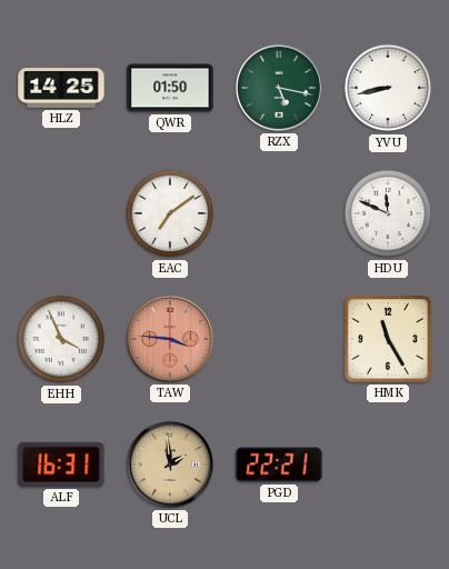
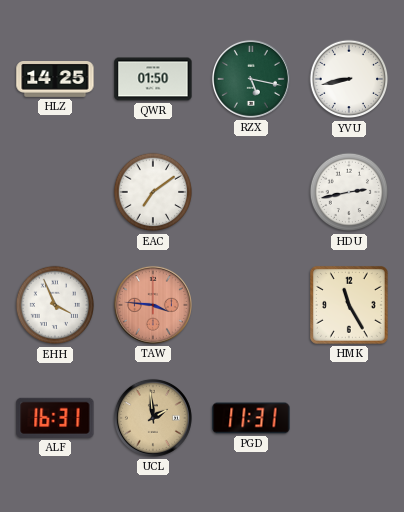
HDU: 11:49 -> 2:43 (349, 192)
PGD: 22:21 -> 11:31 (251, 418)
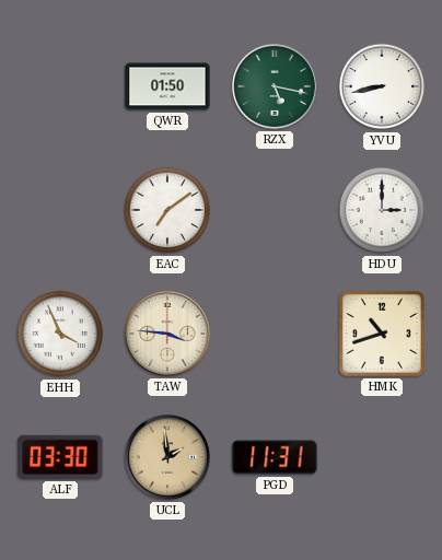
HLZ: 14:25 -> none (55, 80)
HDU: 2:43 -> 3:00 (382, 210)
TAW dial: salmon -> cream (167, 334)
HMK: 11:25 -> 10:42 (383, 335)
ALF: 16:31 -> 03:30 (60, 457)
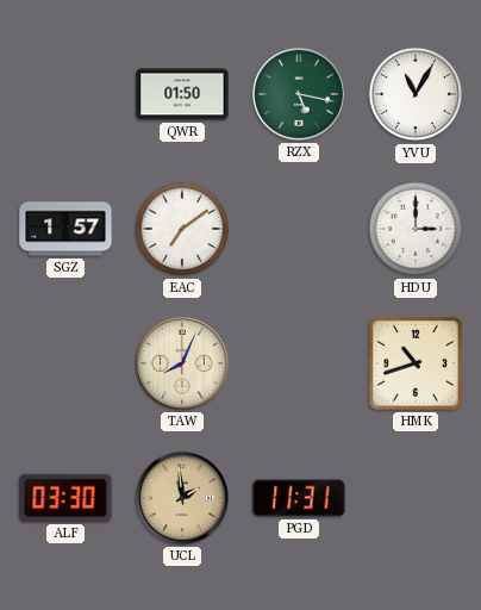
YVU: 8:43 -> 11:05 (416, 94)
SGZ: none -> 1:57 (65, 229)
EHH: 3:56 -> none (60, 334)
TAW: 3:46 -> 8:04 (182, 363)
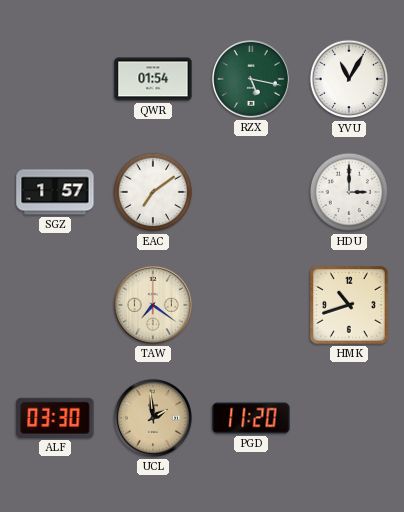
QWR: 01:50 -> 01:54 (153, 79)
TAW: 8:04 -> 7:21 (153, 305)
PGD: 11:31 -> 11:20 (251, 418)
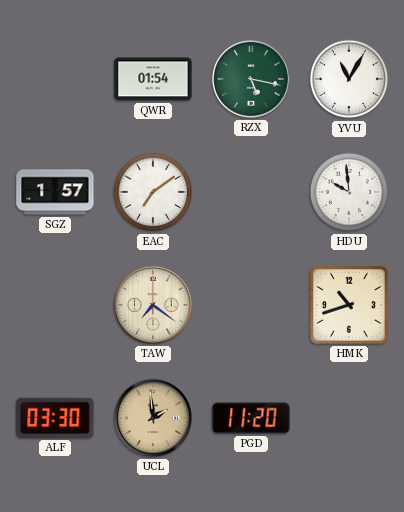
HDU: 3:00 -> 9:59 (349, 192)
